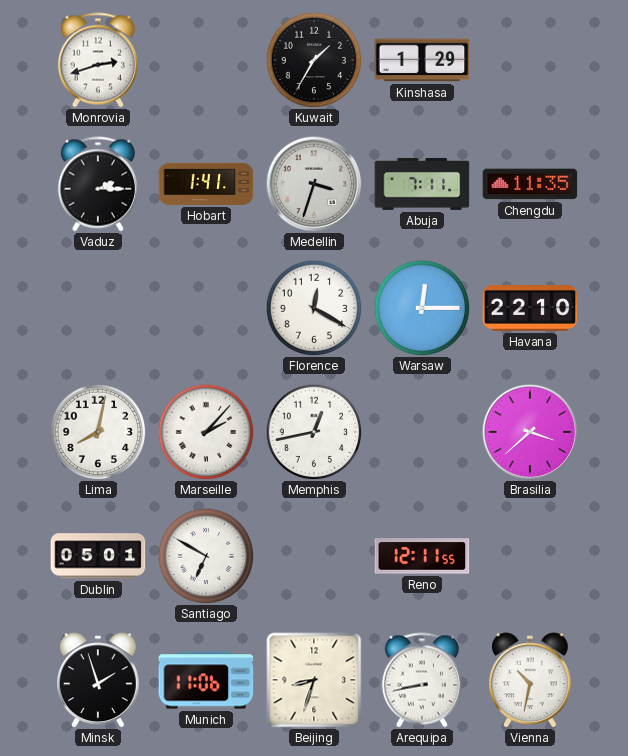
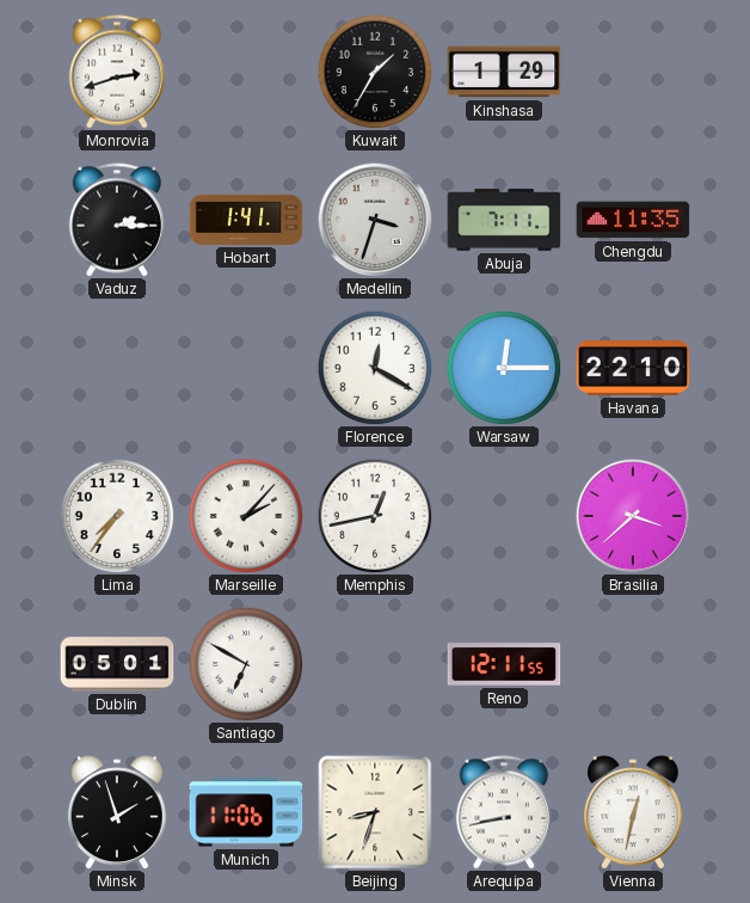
Lima: 8:02 -> 7:36 (117, 516)
Vienna: 10:32 -> 12:32 (633, 812)
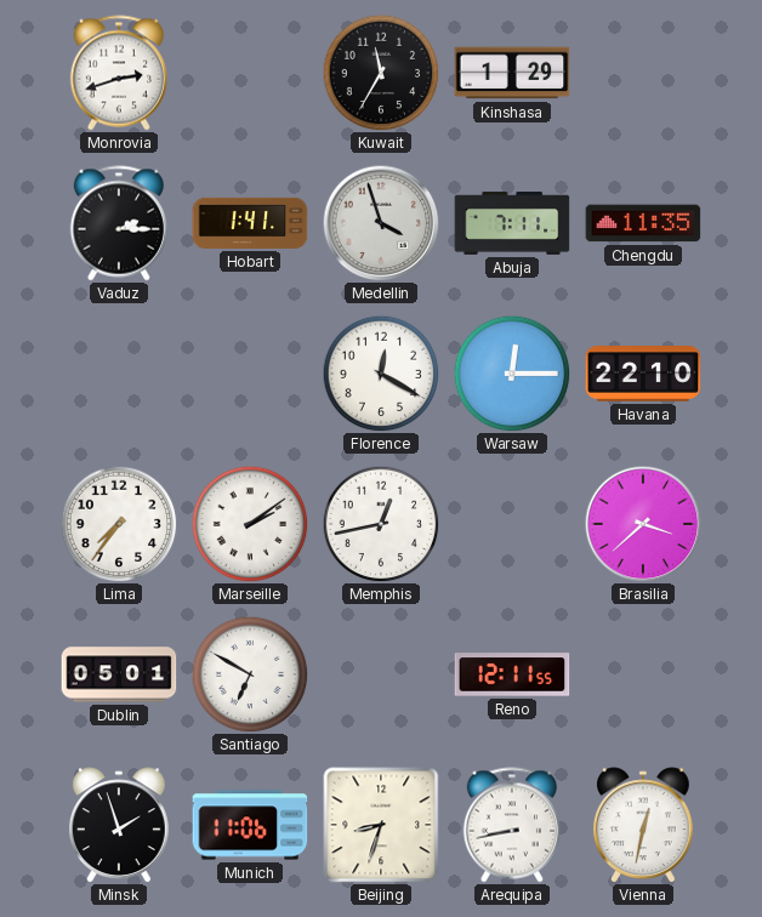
Kuwait: 1:35 -> 11:35 (381, 73)
Medellin: 3:33 -> 3:57 (381, 223)
Marseille: 2:07 -> 2:09 (250, 524)
